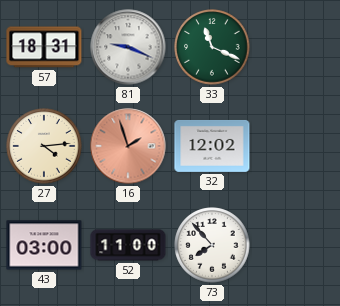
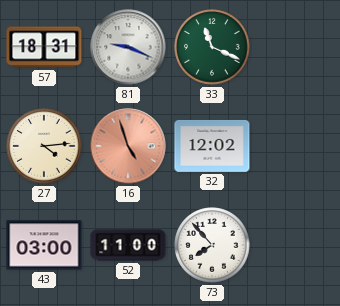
16: 1:57 -> 4:57 (128, 146)
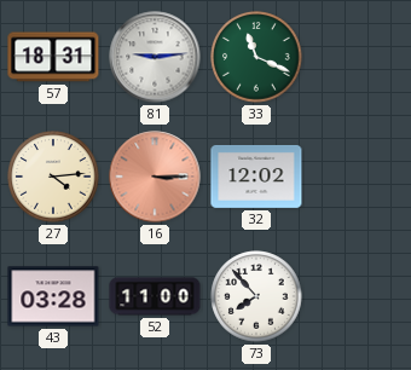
81: 9:19 -> 9:14 (155, 57)
16: 4:57 -> 3:15 (155, 177)
43: 03:00 -> 03:28 (53, 296)
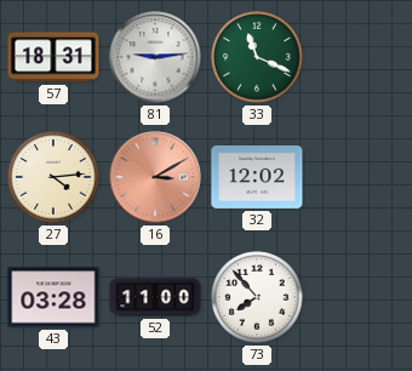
16: 3:15 -> 3:10 (155, 177)
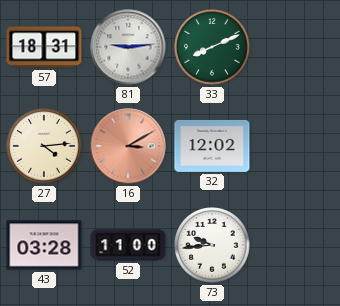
33: 11:19 -> 8:11 (212, 47)
73: 7:53 -> 9:44 (212, 245)
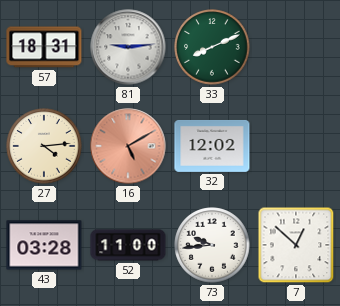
16: 3:10 -> 5:10 (128, 146)
7: none -> 12:52 (296, 245)
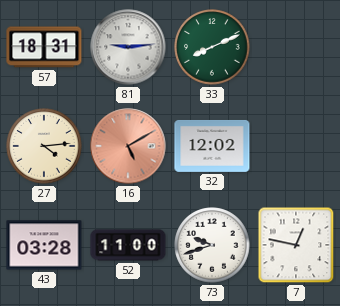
73: 9:44 -> 9:42 (212, 245)
7: 12:52 -> 12:47 (296, 245)
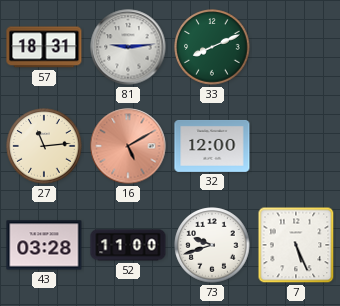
27: 4:14 -> 11:14 (44, 146)
32: 12:02 -> 12:00 (212, 146)
7: 12:47 -> 5:26 (296, 245)
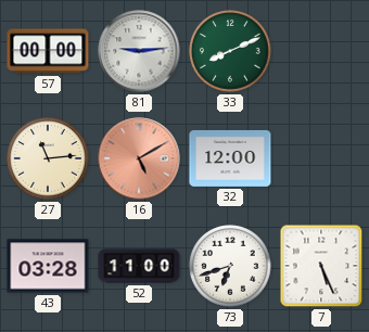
57: 18:31 -> 00:00 (48, 51)
73: 9:42 -> 6:42 (230, 266)
